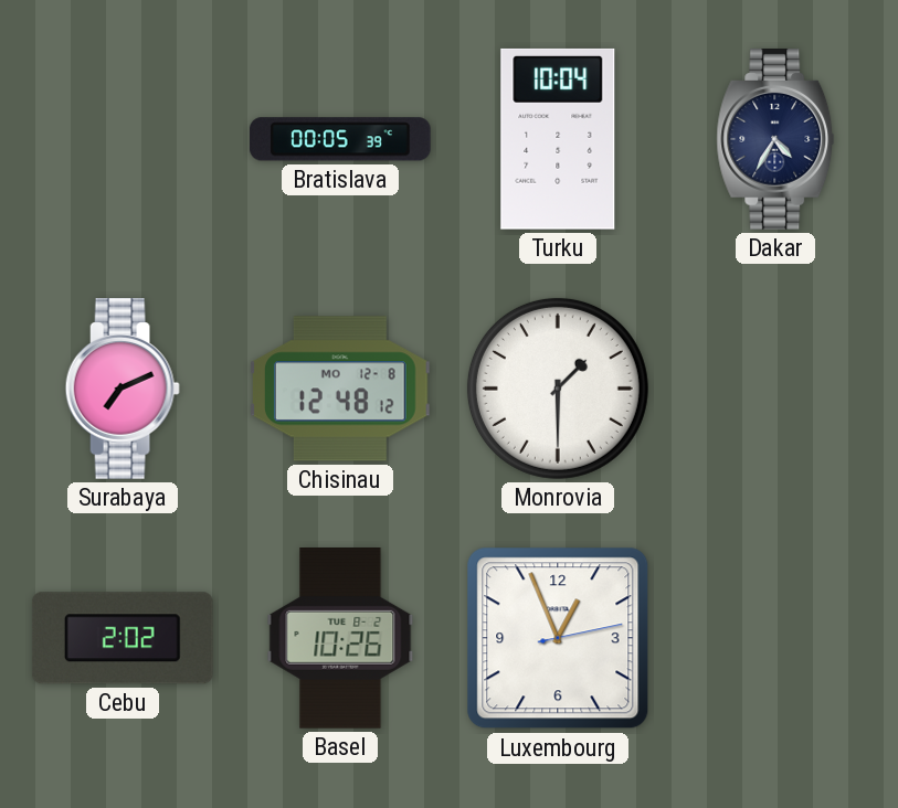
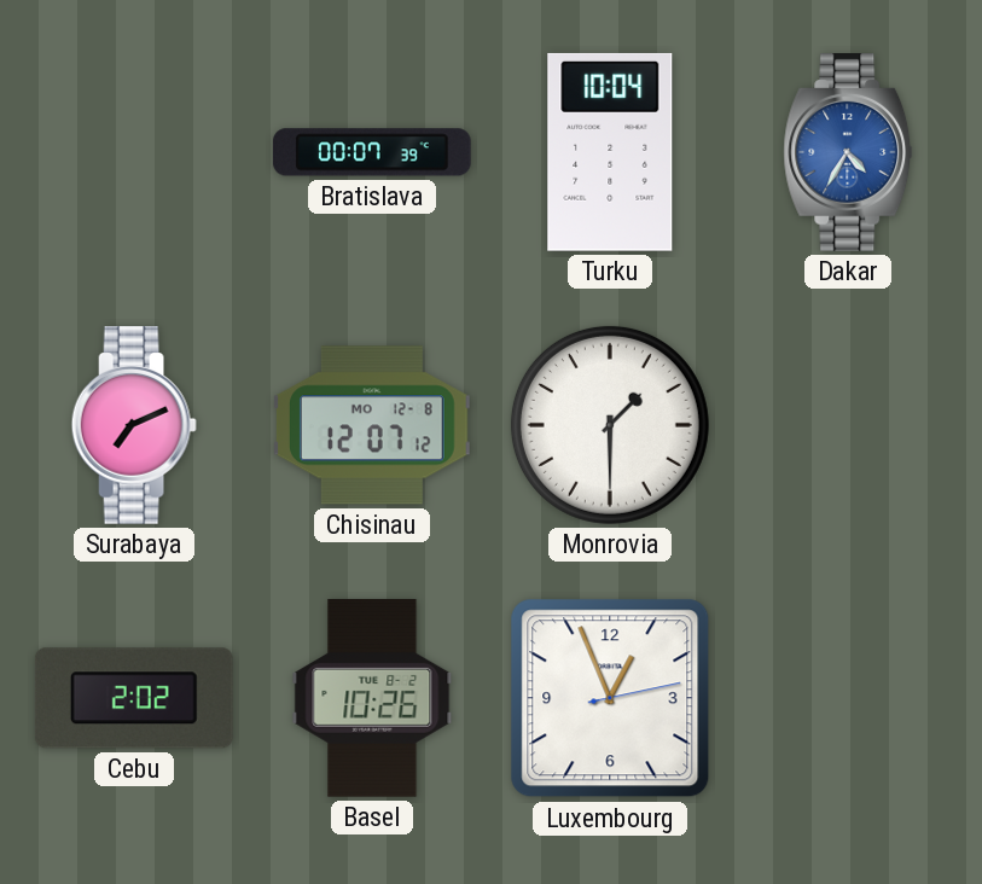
Bratislava: 00:05 -> 00:07 (372, 152)
Dakar dial: navy -> blue (848, 153)
Chisinau: 12:48 -> 12:07 (373, 425)
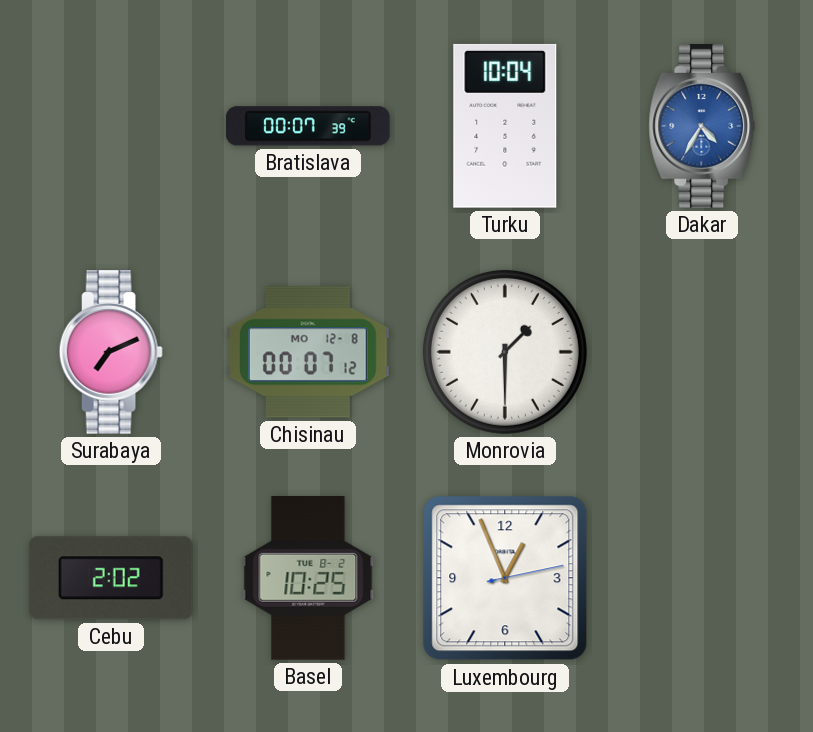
Chisinau: 12:07 -> 00:07 (309, 352)
Basel: 10:26 -> 10:25 (308, 579)
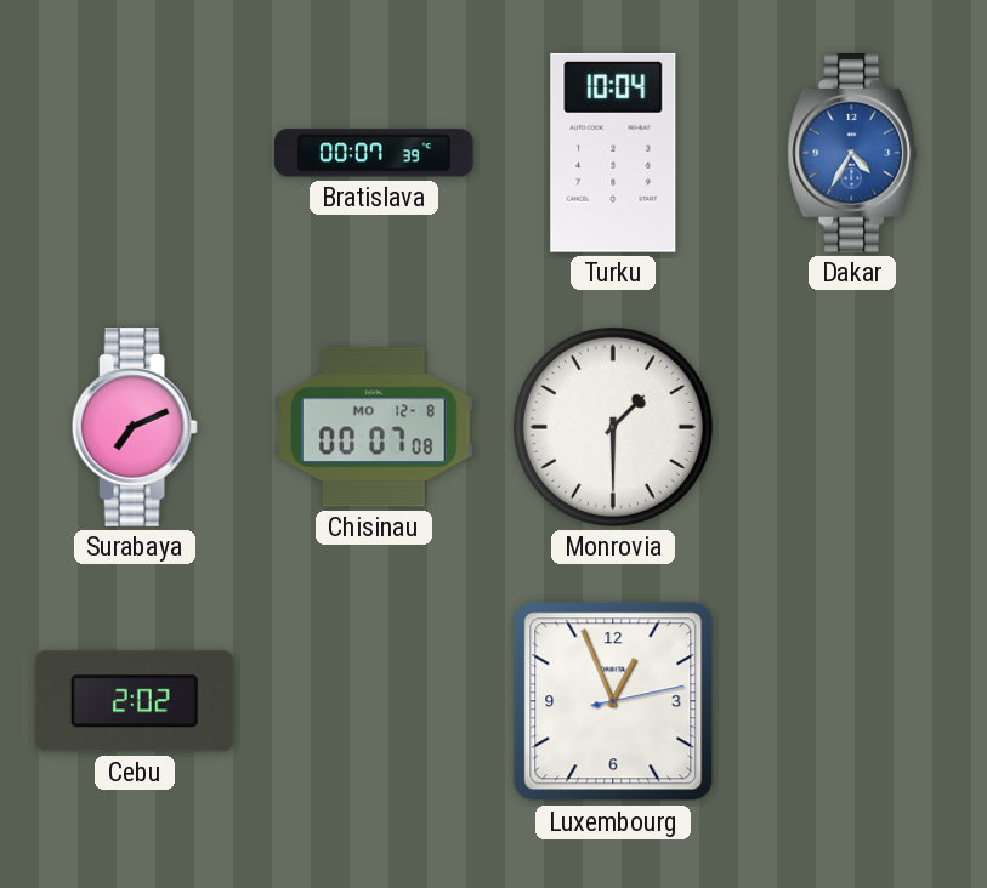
Chisinau: 00:07:12 -> 00:07:08 (375, 427)
Basel: 10:25 -> none (308, 579)
